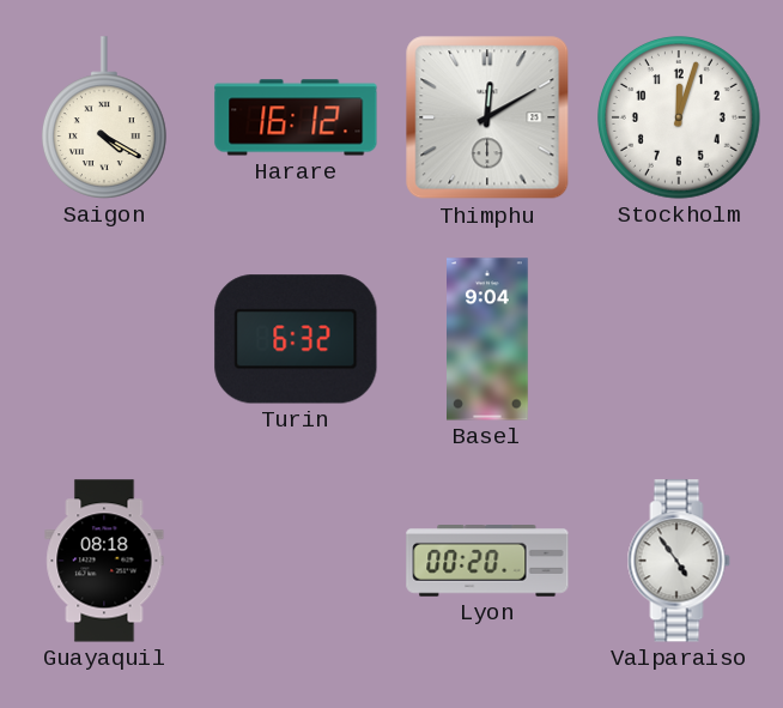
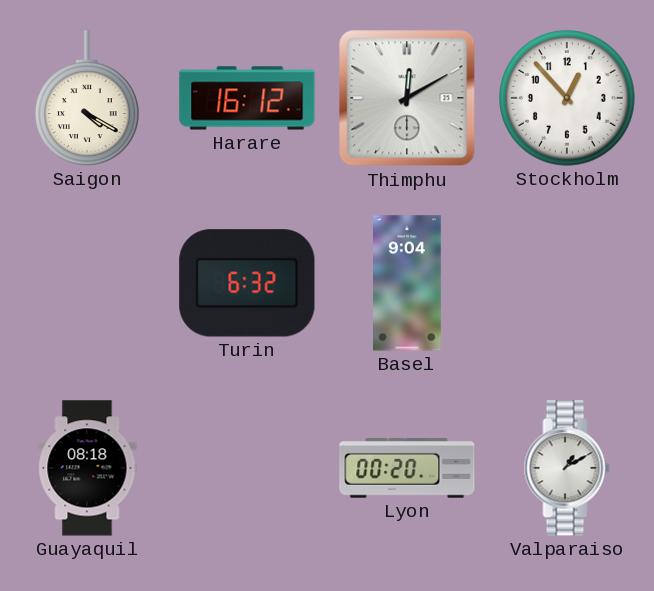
Stockholm: 12:03 -> 12:53 (568, 99)
Valparaiso: 4:54 -> 1:10 (567, 468)
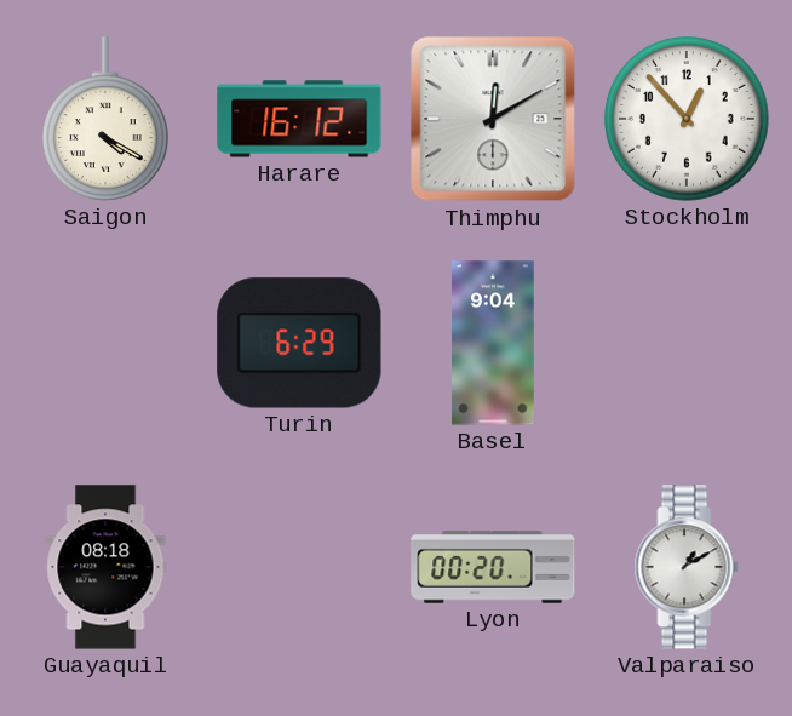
Turin: 6:32 -> 6:29 (299, 343)
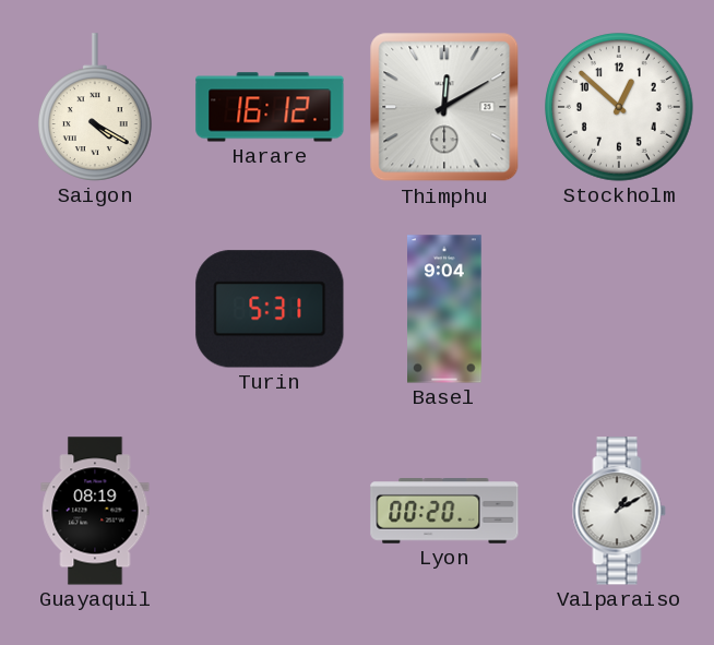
Stockholm: 12:53 -> 12:52 (620, 108)
Turin: 6:29 -> 5:31 (270, 309)
Guayaquil: 08:18 -> 08:19 (95, 511)
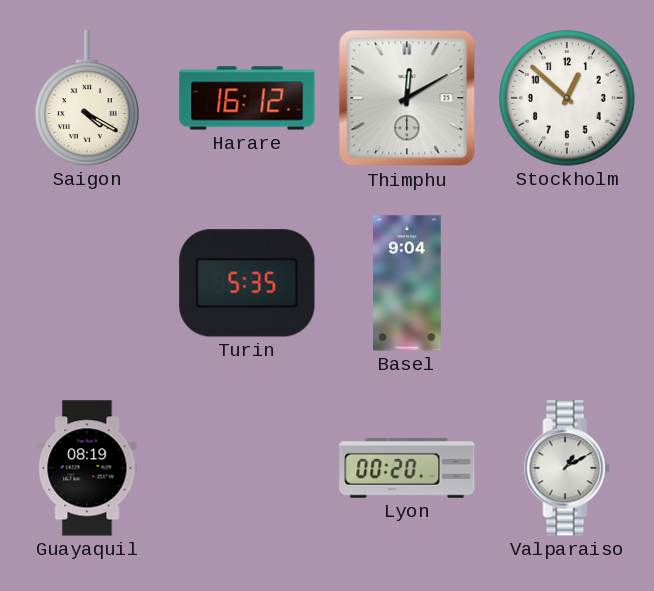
Turin: 5:31 -> 5:35 (247, 283)
